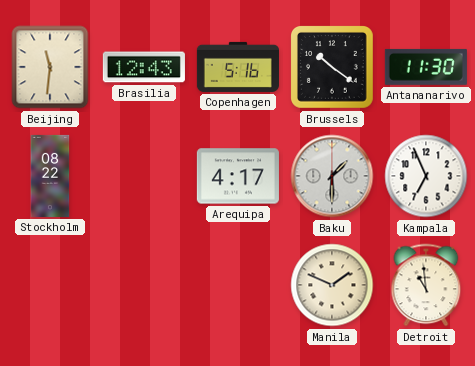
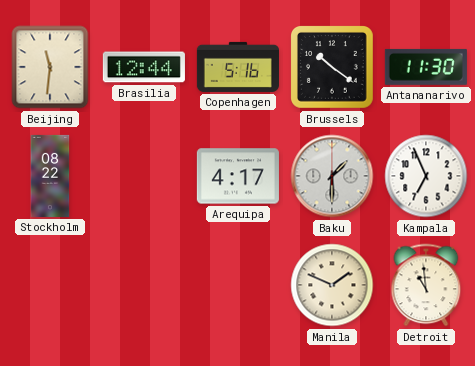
Brasilia: 12:43 -> 12:44 (144, 67)
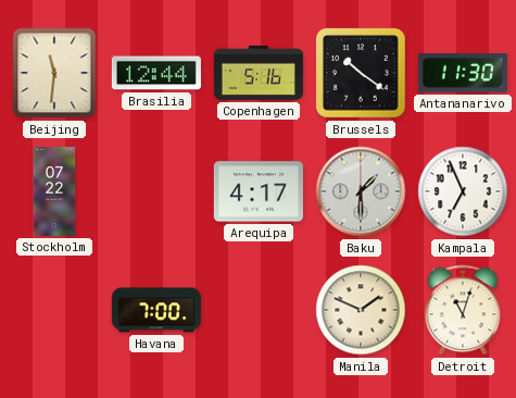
Stockholm: 08:22 -> 07:22 (54, 191)
Havana: none -> 7:00 (156, 310)
Detroit: 10:59 -> 11:03 (463, 310)
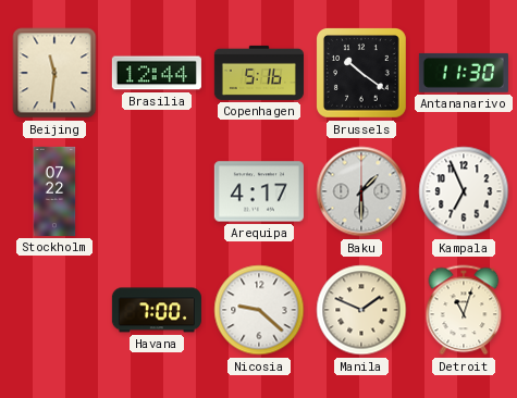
Nicosia: none -> 9:22 (259, 310)
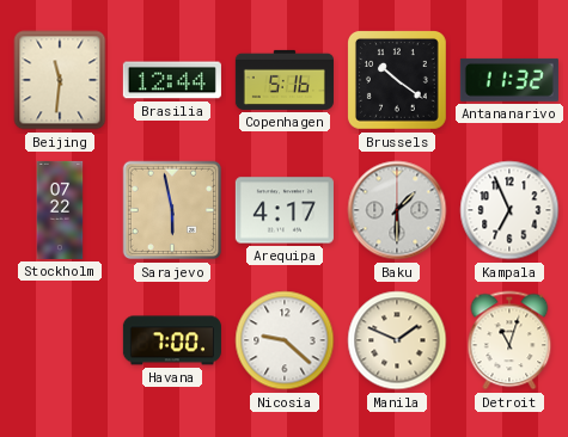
Antananarivo: 11:30 -> 11:32 (509, 80)
Sarajevo: none -> 5:58 (172, 210)
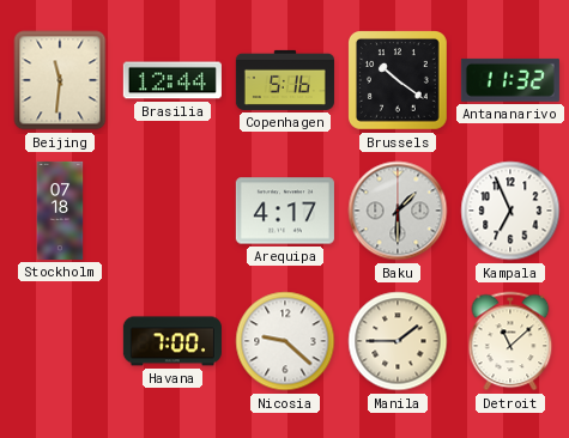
Stockholm: 07:22 -> 07:18 (60, 211)
Sarajevo: 5:58 -> none (172, 210)
Manila: 1:49 -> 1:45 (398, 341)
Detroit: 11:03 -> 11:08 (510, 341)
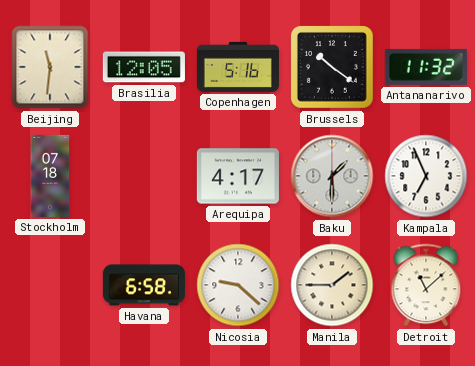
Brasilia: 12:44 -> 12:05 (144, 67)
Havana: 7:00 -> 6:58 (144, 285)
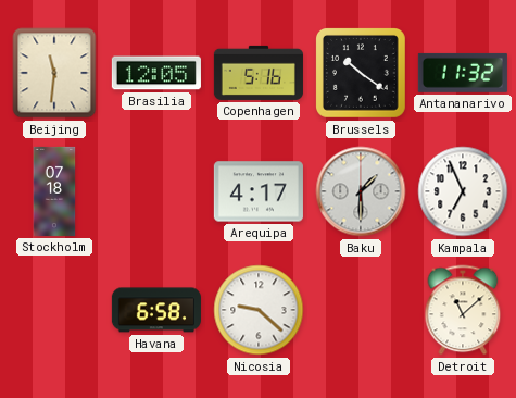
Manila: 1:45 -> none (332, 285)
